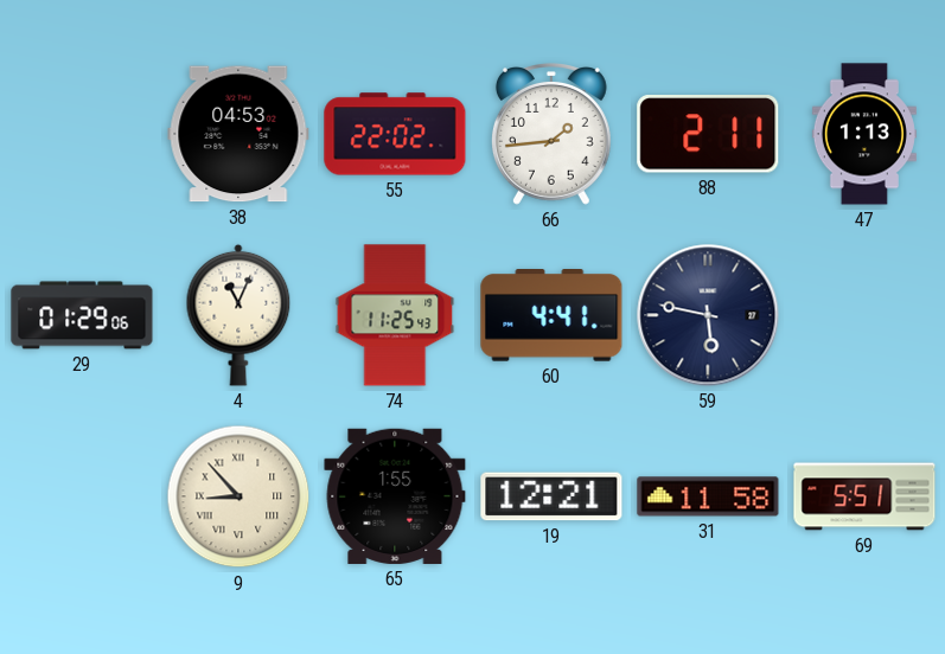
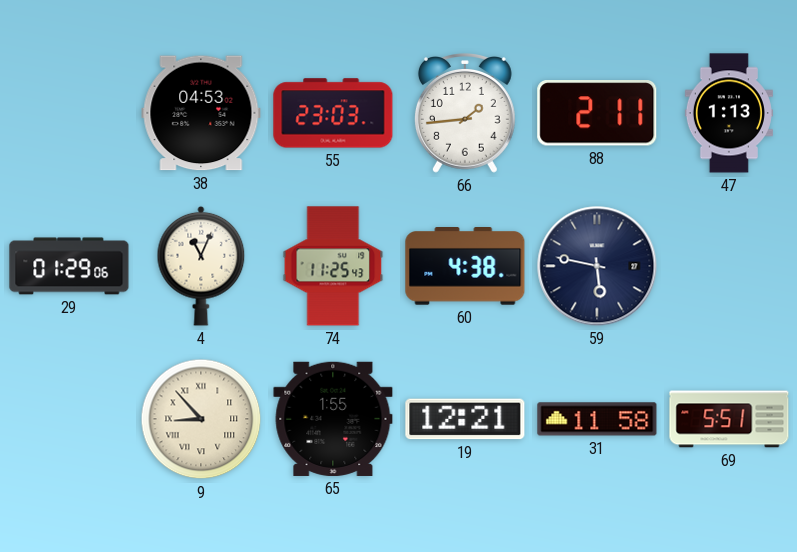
55: 22:02 -> 23:03 (333, 113)
60: 4:41 -> 4:38 (465, 267)
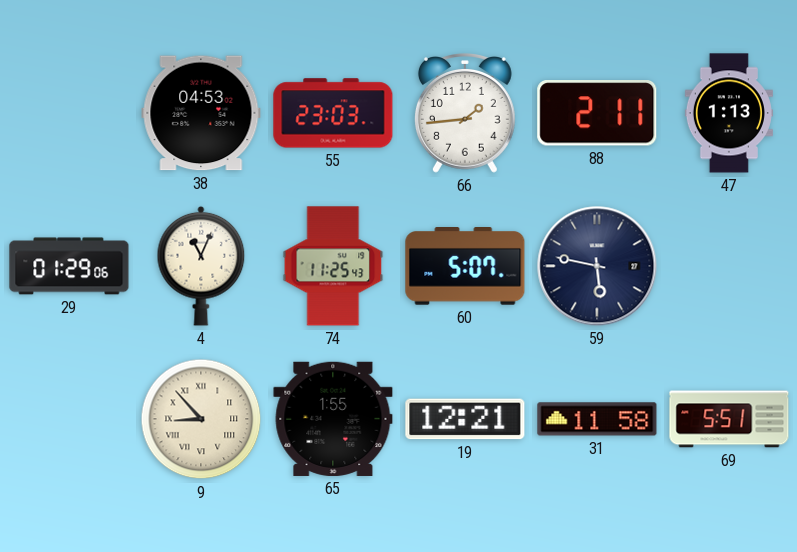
60: 4:38 -> 5:07 (465, 267)
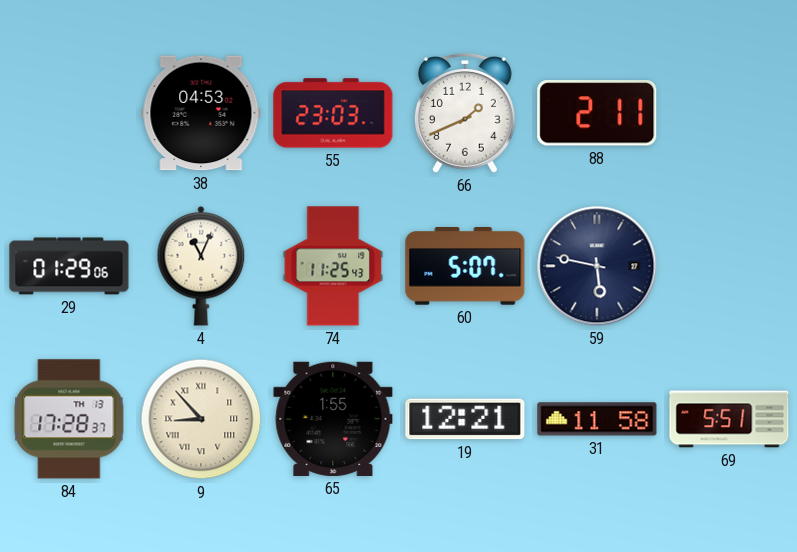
66: 1:44 -> 1:41 (465, 114)
47: 1:13 -> none (729, 113)
84: none -> 17:28 (69, 419)
